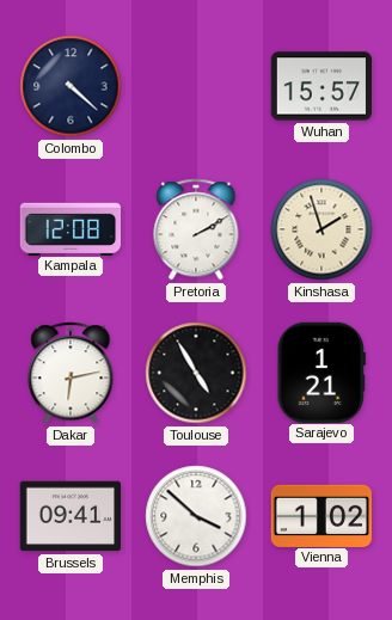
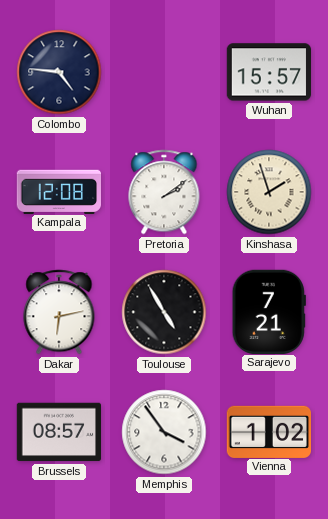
Colombo: 4:22 -> 4:46 (59, 72)
Pretoria: 2:10 -> 2:09 (164, 192)
Sarajevo: 1:21 -> 7:21 (269, 311)
Brussels: 09:41 -> 08:57 (58, 432)
Memphis: 3:52 -> 3:54 (164, 432)
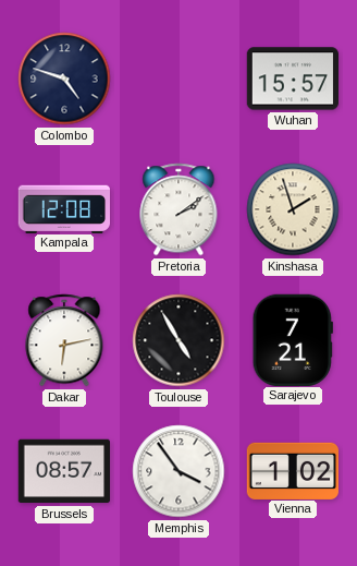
Colombo: 4:46 -> 4:48 (64, 79)
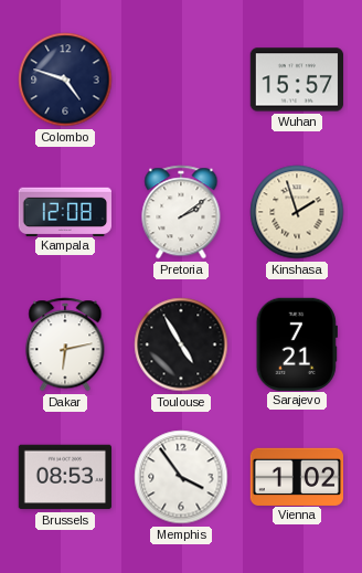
Brussels: 08:57 -> 08:53 (64, 477)
